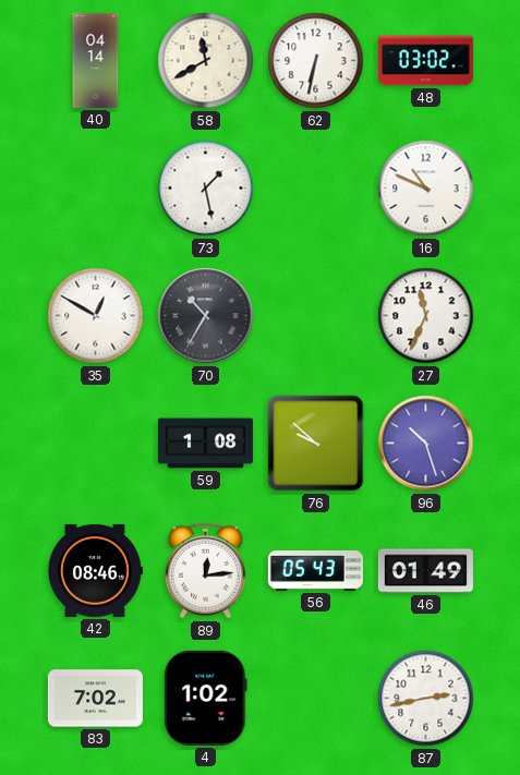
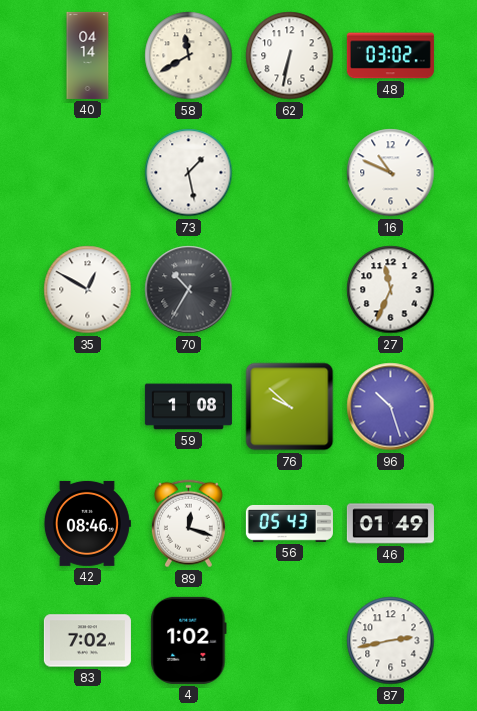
89: 12:14 -> 12:18 (188, 524)
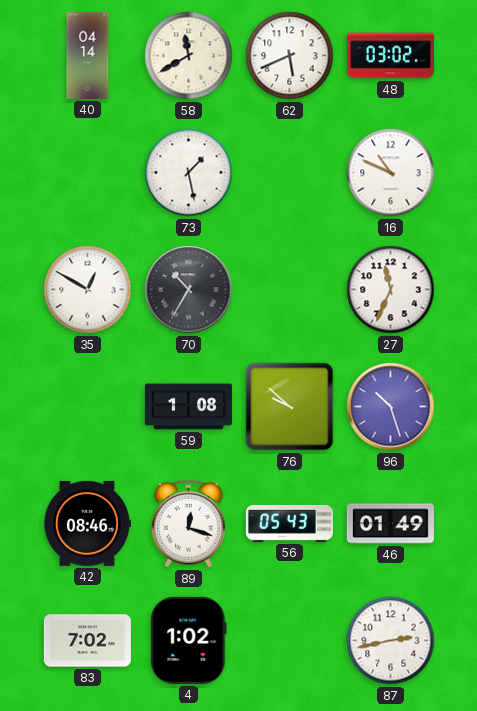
62: 6:32 -> 5:41 (290, 56)
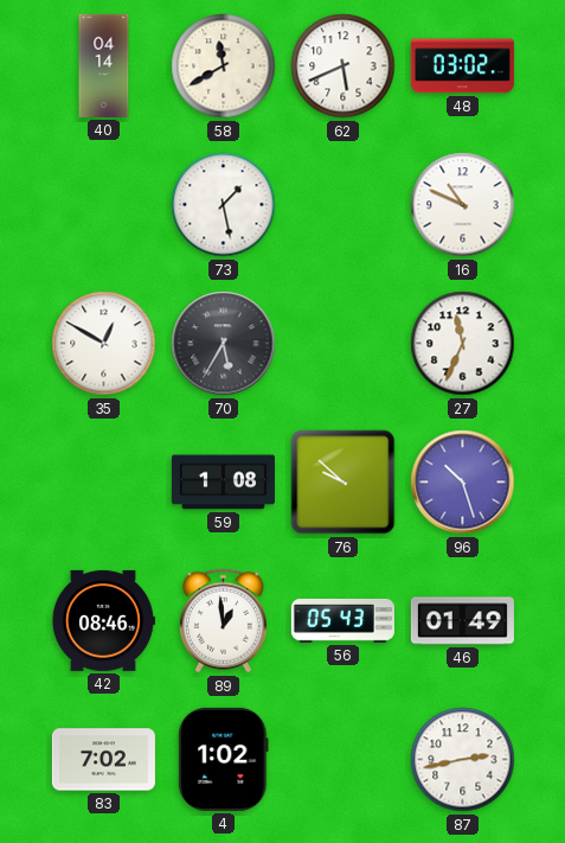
70: 10:35 -> 5:35 (224, 344)
89: 12:18 -> 12:59 (223, 621)
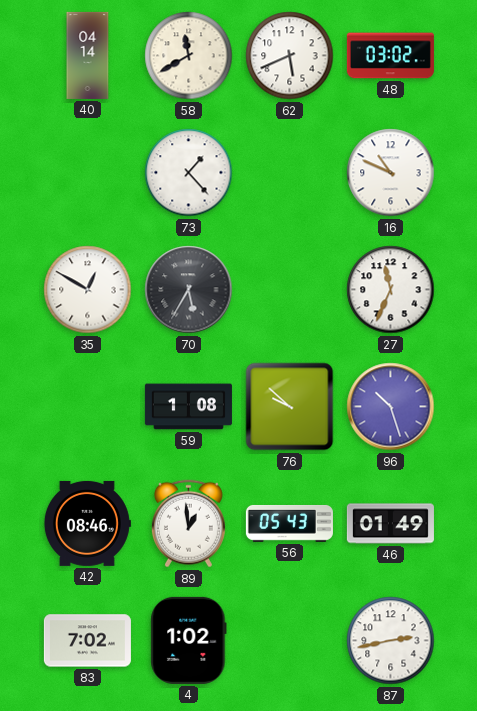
73: 1:28 -> 1:23 (189, 173)
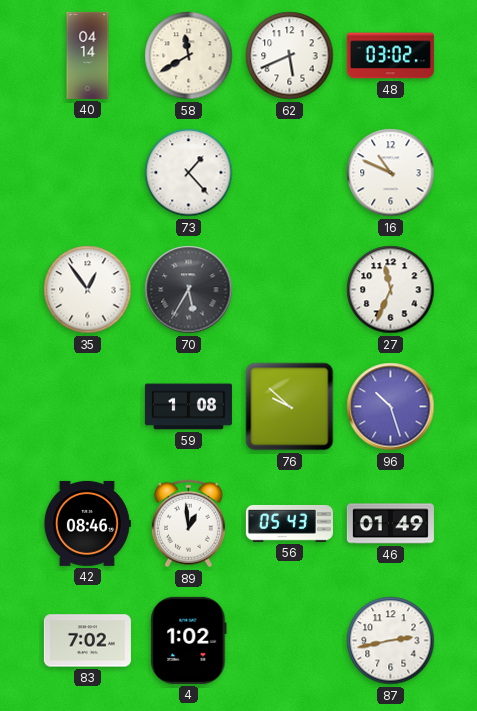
35: 12:50 -> 12:54 (88, 290)
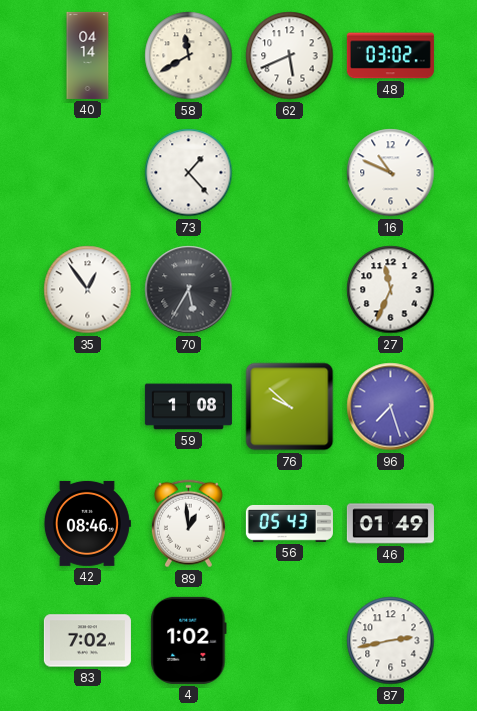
96: 10:27 -> 7:27 (391, 407)
